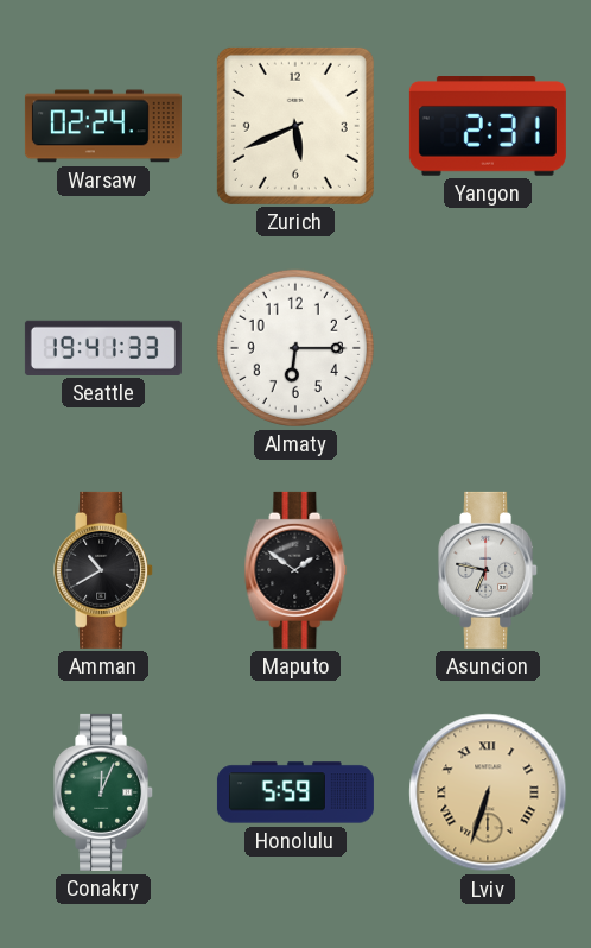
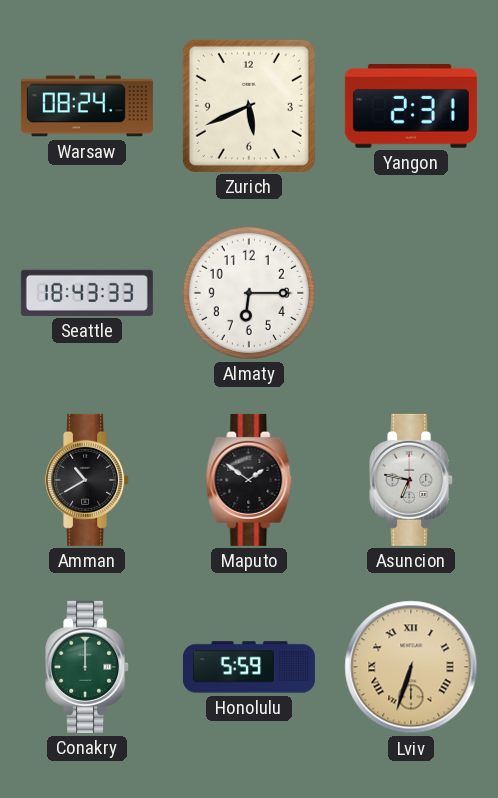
Warsaw: 02:24 -> 08:24 (87, 106)
Seattle: 19:41 -> 18:43 (87, 293)
Conakry: 12:04 -> 12:00 (88, 667)
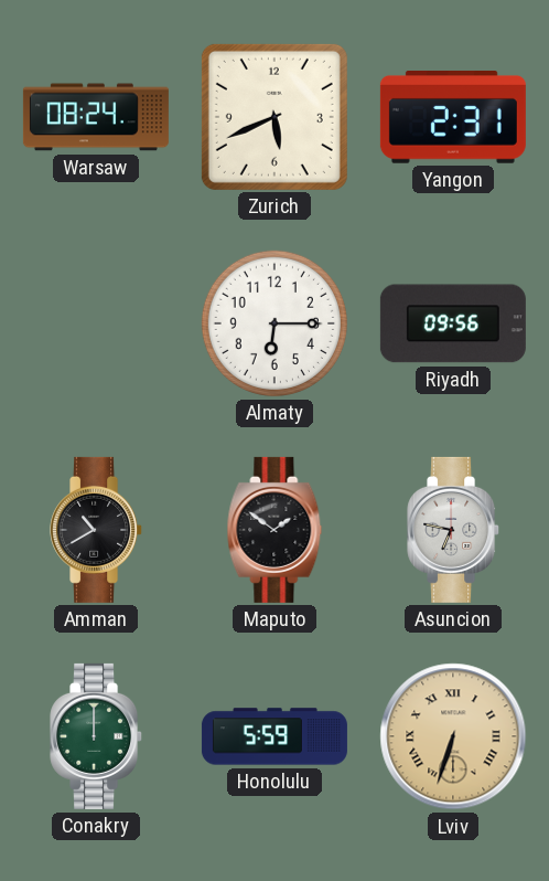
Seattle: 18:43 -> none (87, 293)
Riyadh: none -> 09:56 (453, 323)
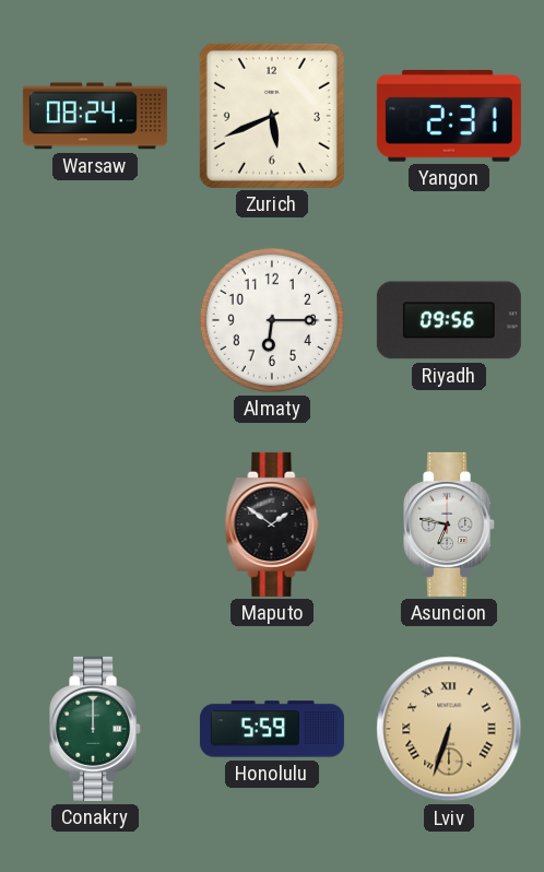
Amman: 10:40 -> none (97, 530)
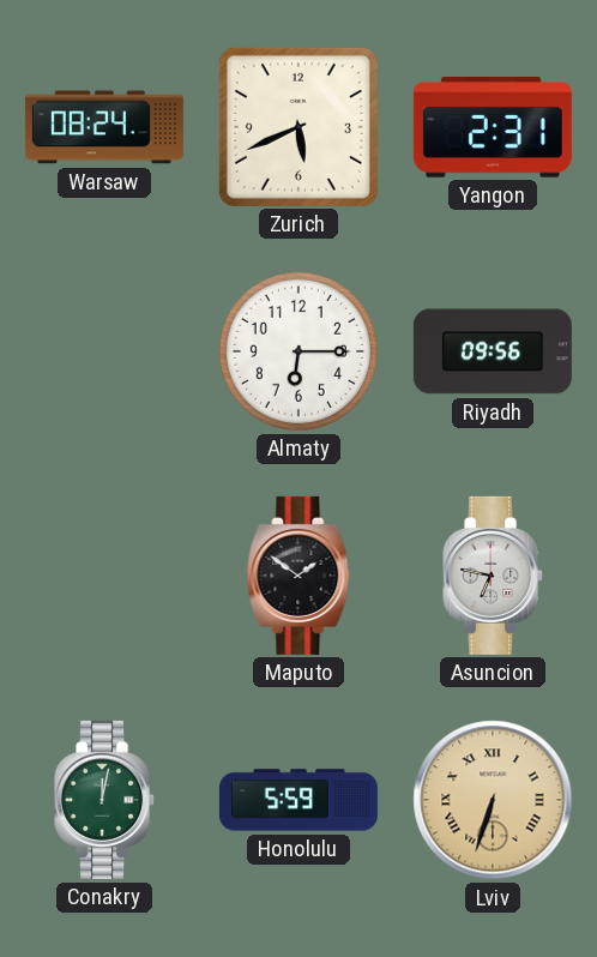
Conakry: 12:00 -> 12:02 (105, 800)
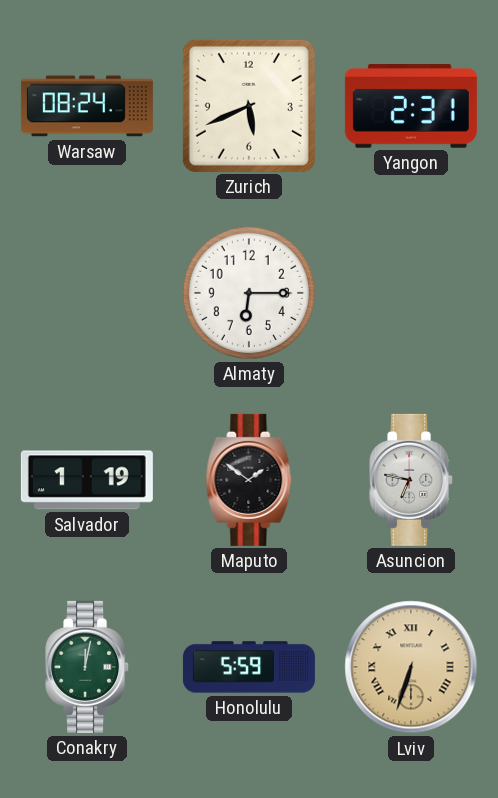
Riyadh: 09:56 -> none (493, 351)
Salvador: none -> 1:19 (87, 480)
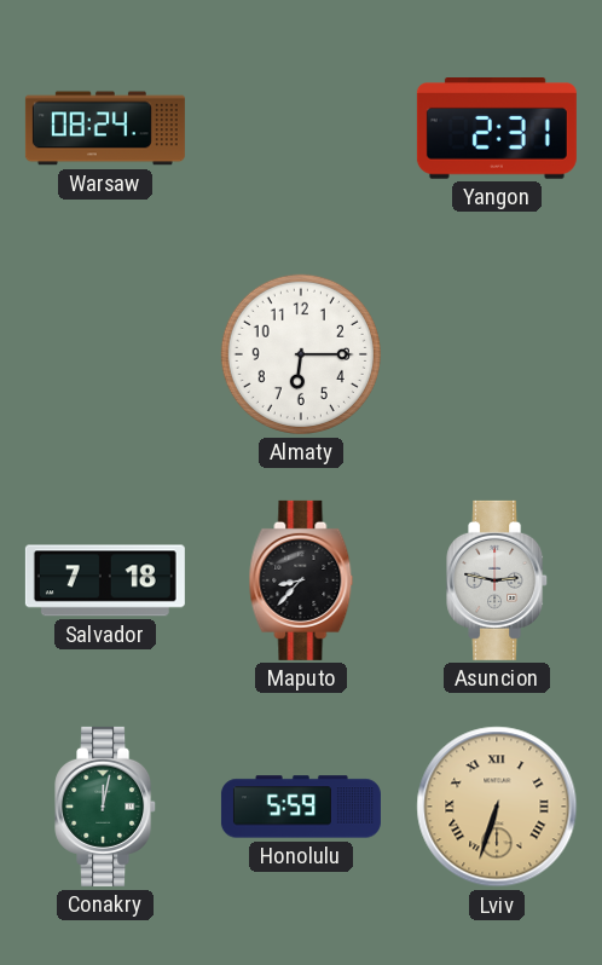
Zurich: 5:41 -> none (249, 106)
Salvador: 1:19 -> 7:18 (105, 580)
Maputo: 1:51 -> 8:37 (301, 580)
Asuncion: 6:47 -> 2:47 (498, 580)
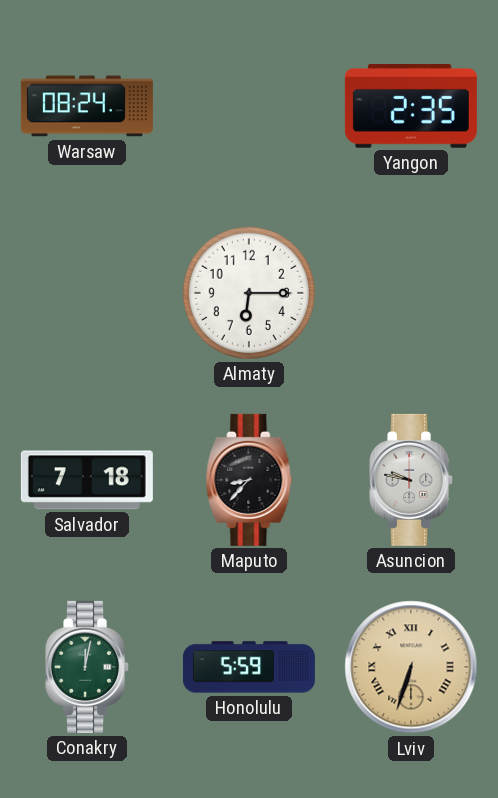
Yangon: 2:31 -> 2:35 (411, 107)
Asuncion: 2:47 -> 9:47 (412, 480)
